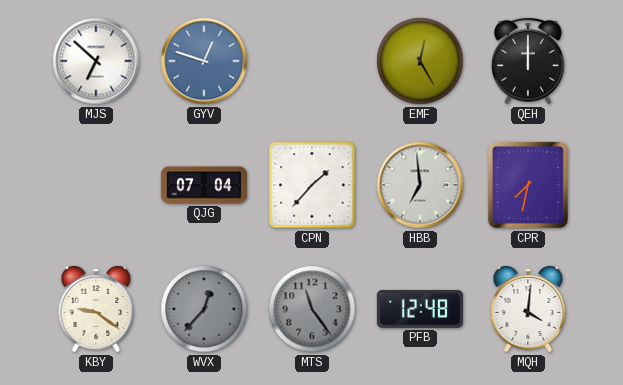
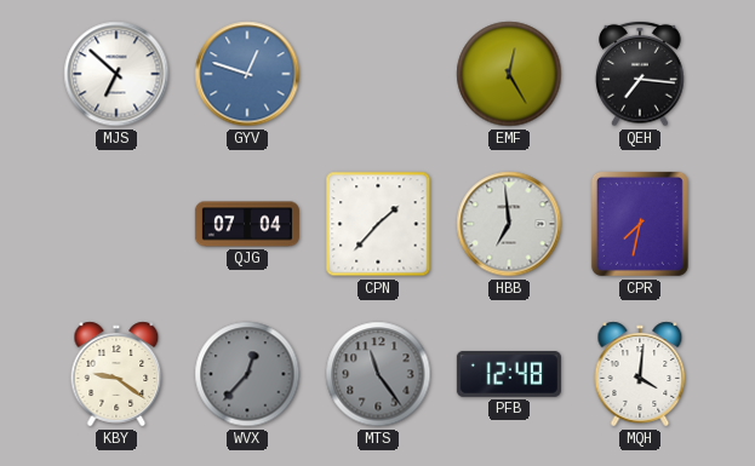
QEH: 12:00 -> 7:16 (640, 74)
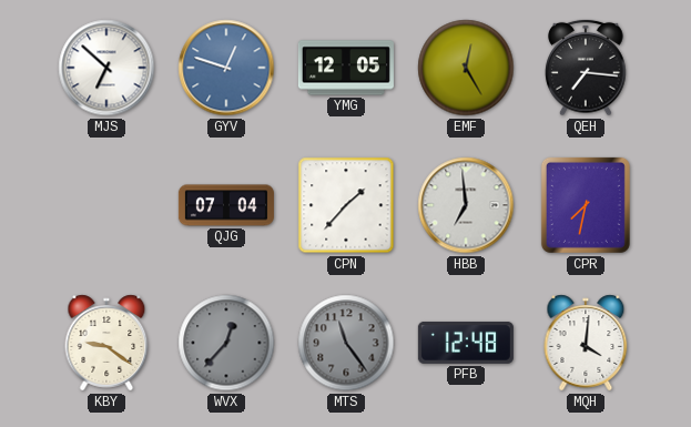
YMG: none -> 12:05 (346, 68)
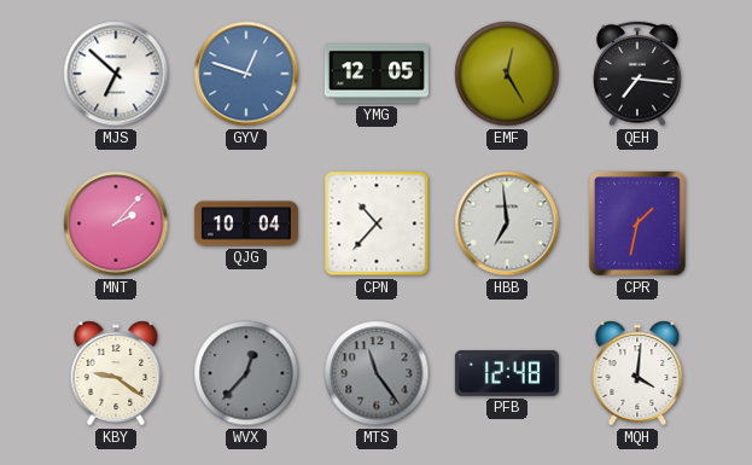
MNT: none -> 2:07 (116, 223)
QJG: 07:04 -> 10:04 (246, 223)
CPN: 1:37 -> 10:37 (377, 223)
CPR: 7:32 -> 1:32 (637, 223)
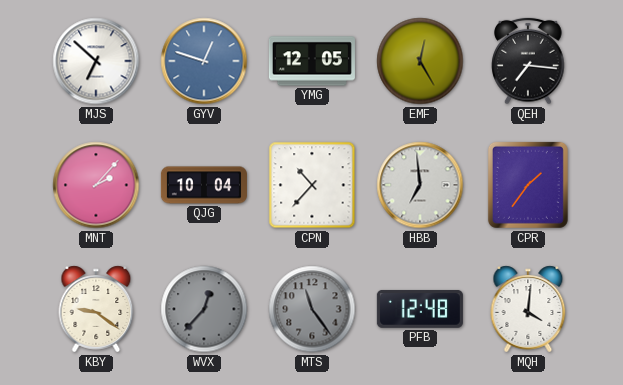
CPR: 1:32 -> 1:36 (528, 185)
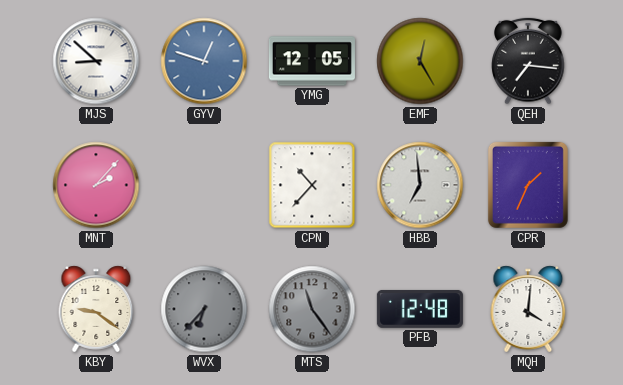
MJS: 6:52 -> 8:52 (96, 61)
QJG: 10:04 -> none (204, 185)
CPR: 1:36 -> 1:34 (528, 185)
WVX: 12:37 -> 6:37 (204, 309)
